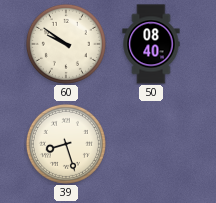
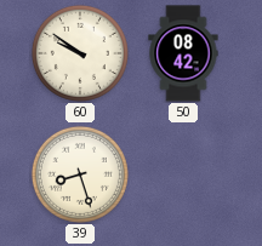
50: 08:40 -> 08:42 (183, 53)
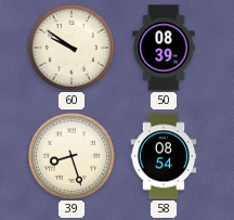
50: 08:42 -> 08:39 (164, 48)
58: none -> 08:54 (164, 156)
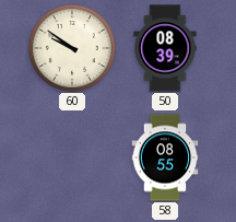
39: 8:27 -> none (71, 156)
58: 08:54 -> 08:55 (165, 157)
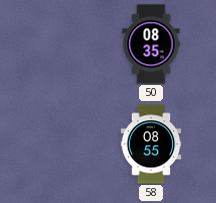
60: 9:51 -> none (72, 48)
50: 08:39 -> 08:35 (151, 44)
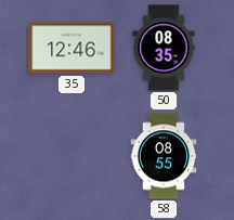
35: none -> 12:46 (71, 48)
